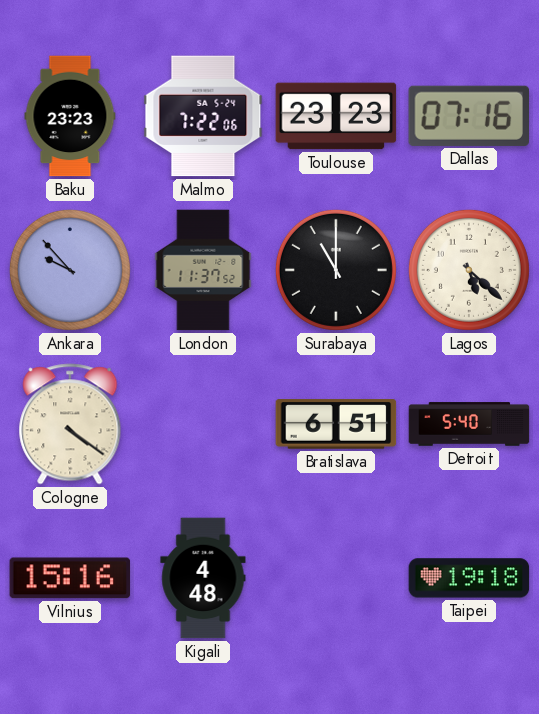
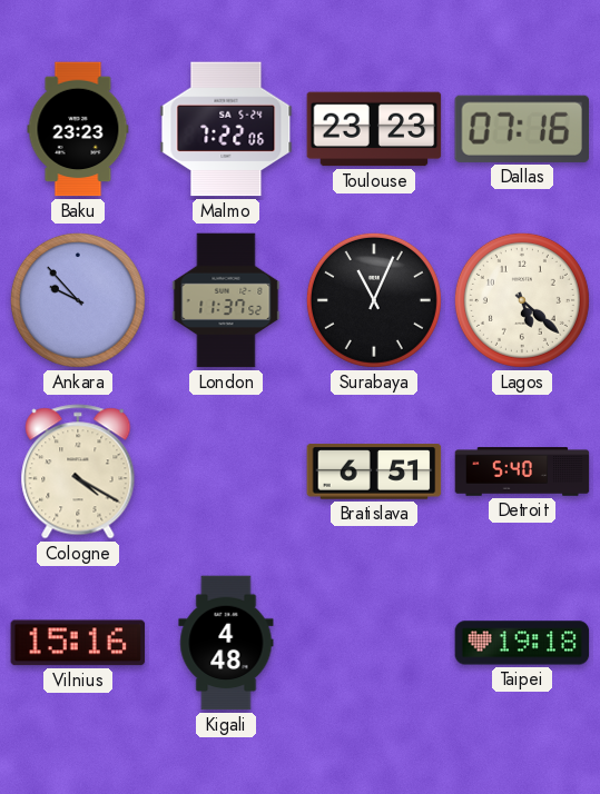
Surabaya: 11:00 -> 11:04 (374, 300)
Cologne: 4:21 -> 4:20 (78, 472)
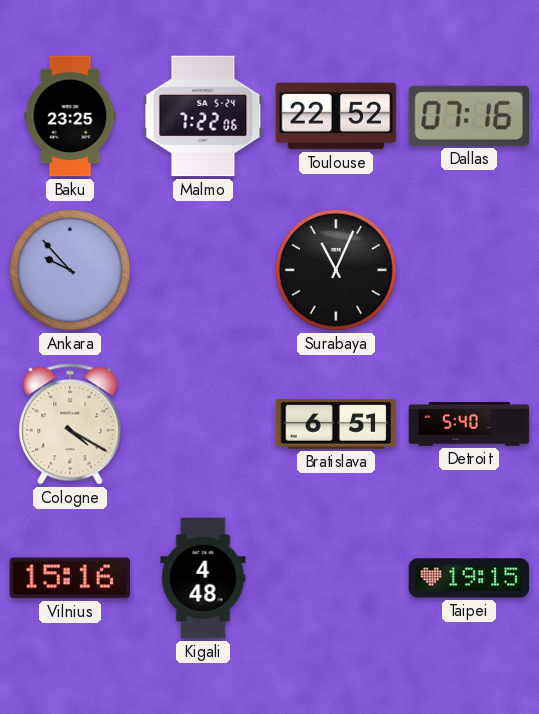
Baku: 23:23 -> 23:25 (70, 116)
Toulouse: 23:23 -> 22:52 (336, 116)
London: 11:37 -> none (226, 300)
Lagos: 5:22 -> none (522, 300)
Taipei: 19:18 -> 19:15 (469, 578)
